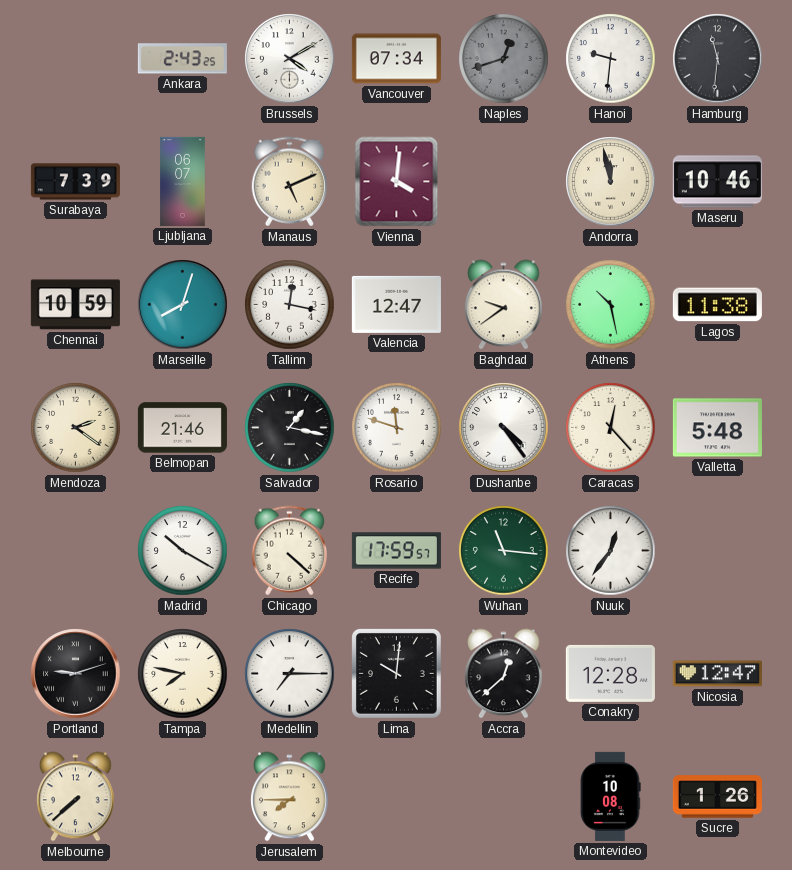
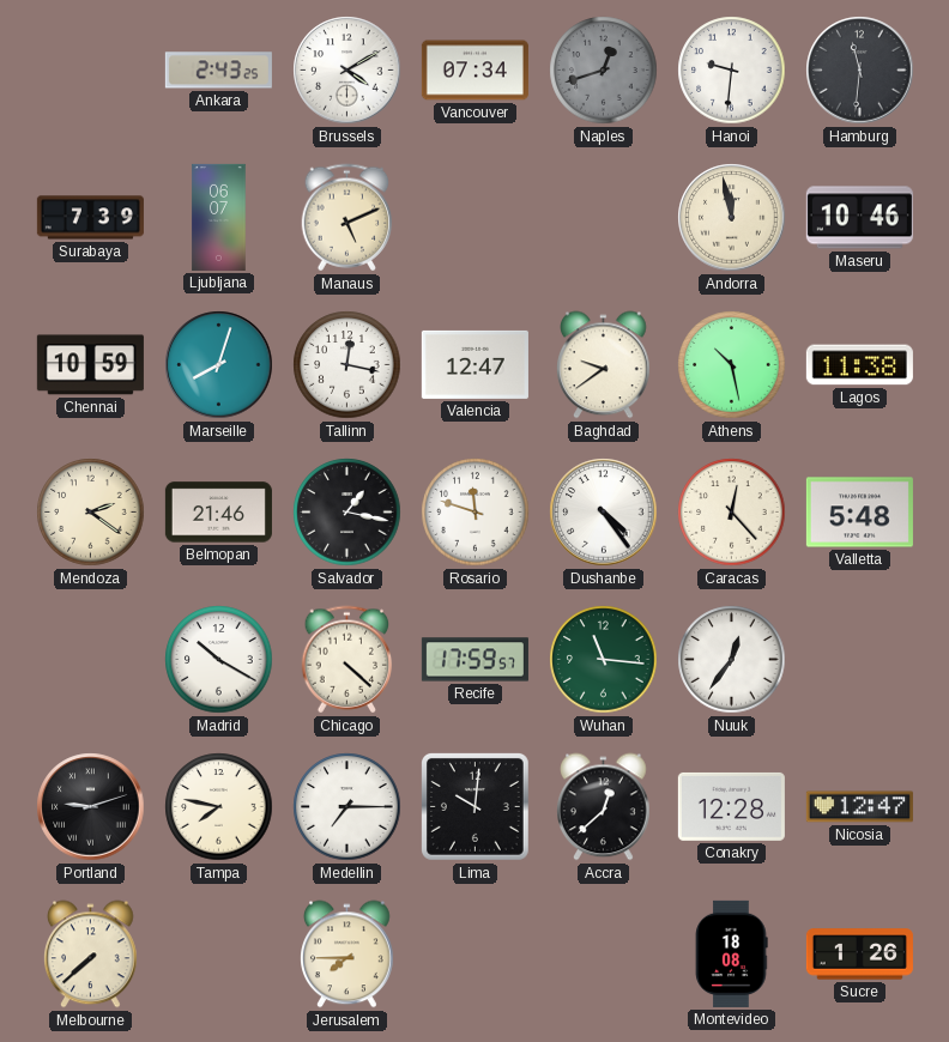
Vienna: 4:01 -> none (397, 182)
Montevideo: 10:08 -> 18:08 (732, 953)
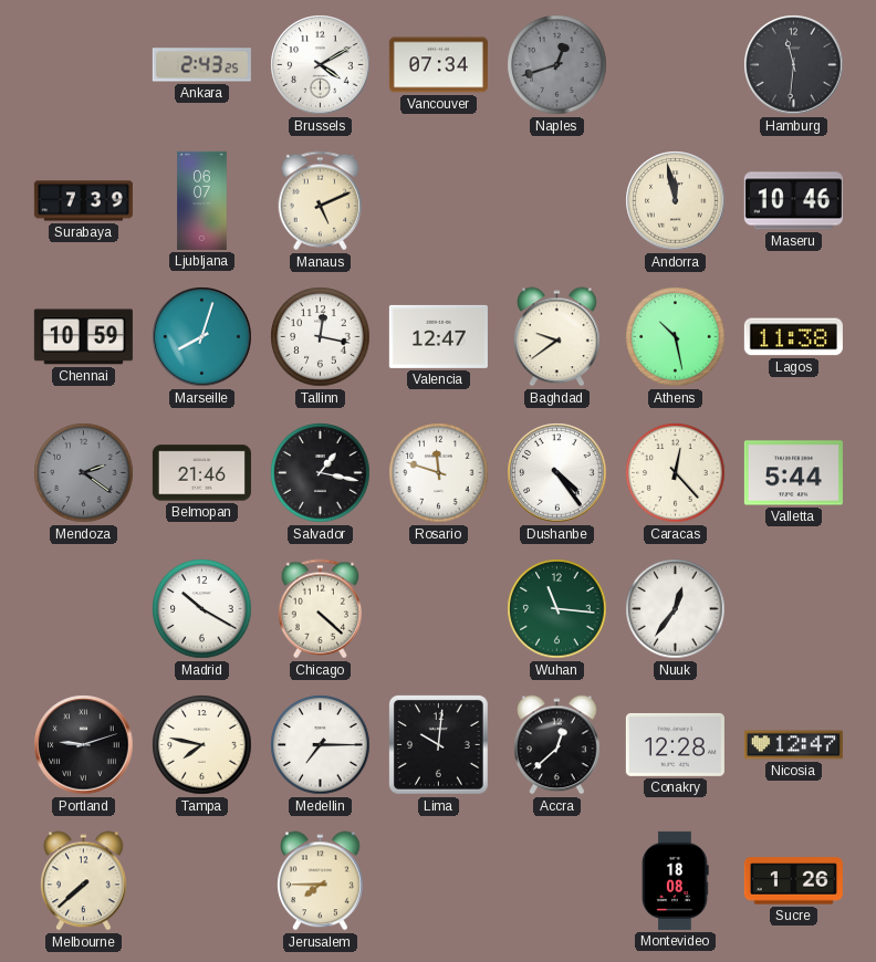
Hanoi: 9:31 -> none (732, 71)
Mendoza dial: cream -> grey (84, 473)
Valletta: 5:48 -> 5:44 (793, 473)
Recife: 17:59 -> none (475, 660)
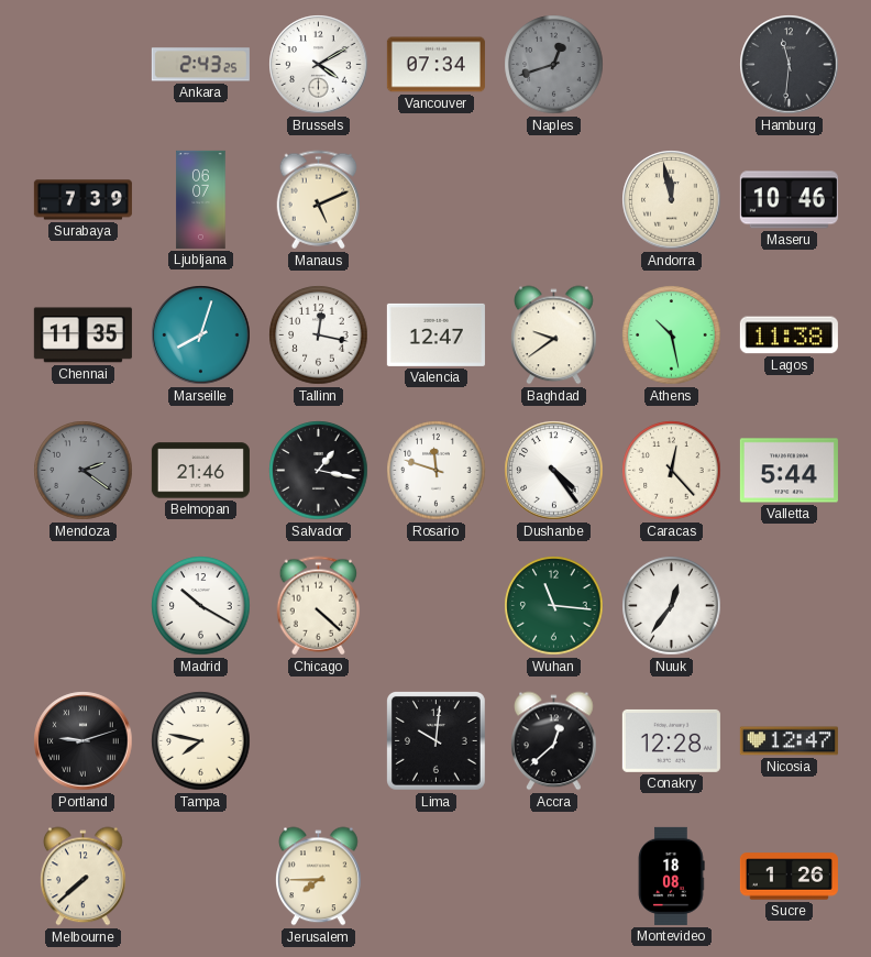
Chennai: 10:59 -> 11:35 (82, 335)
Medellin: 7:15 -> none (321, 745)
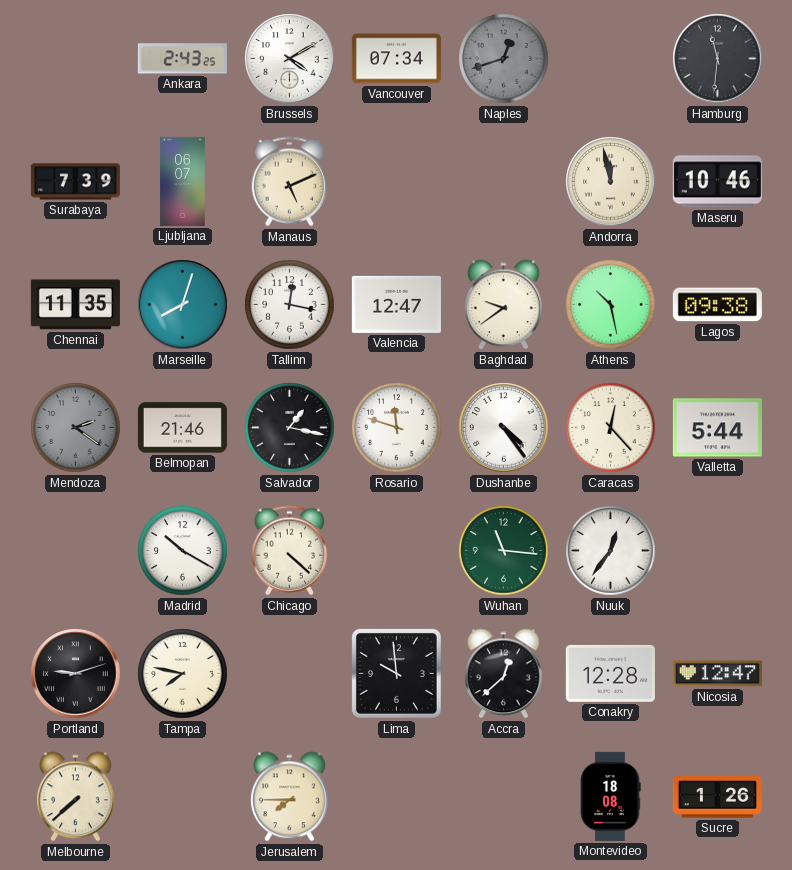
Lagos: 11:38 -> 09:38 (717, 305)
Lima: 10:01 -> 9:59 (396, 673)
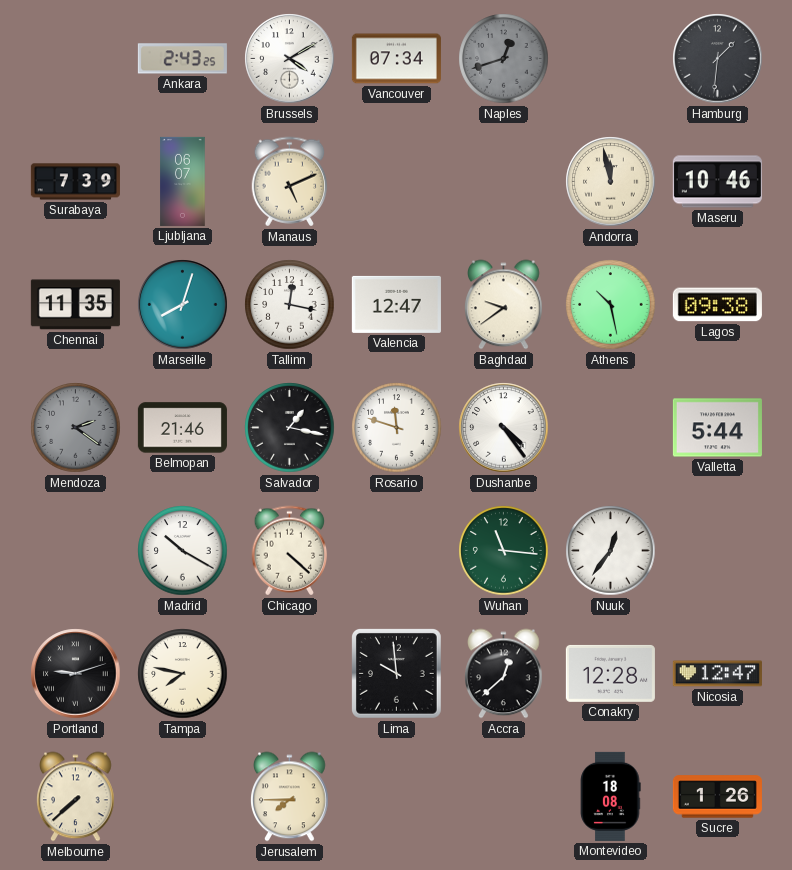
Hamburg: 11:31 -> 1:31 (718, 59)
Caracas: 12:23 -> none (611, 428)
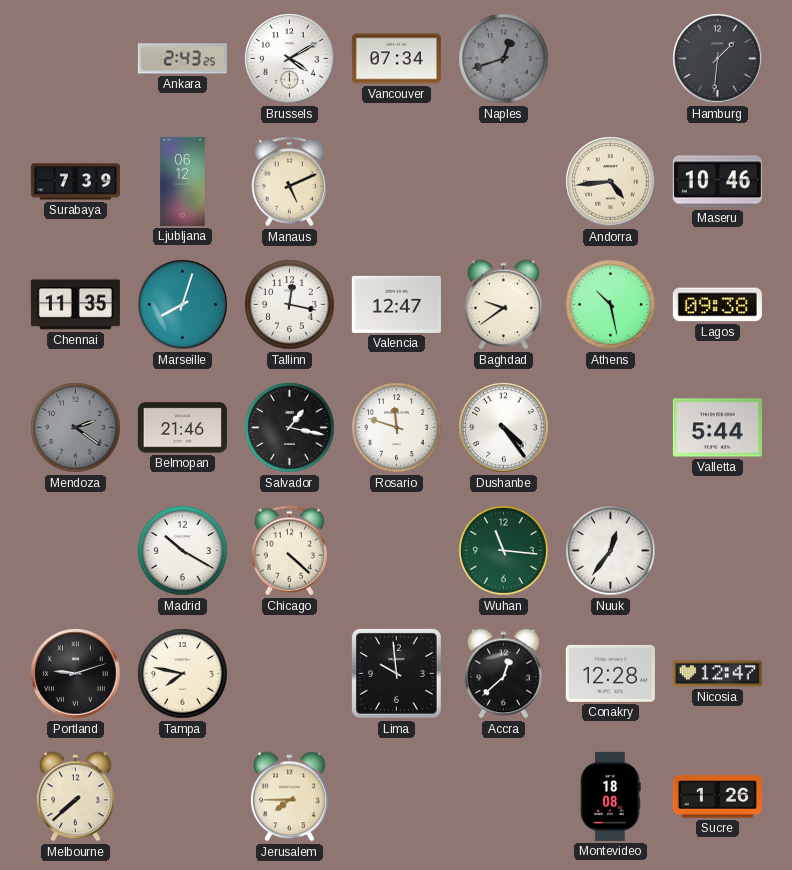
Ljubljana: 06:07 -> 06:12 (183, 181)
Andorra: 11:58 -> 4:44 (611, 182)
